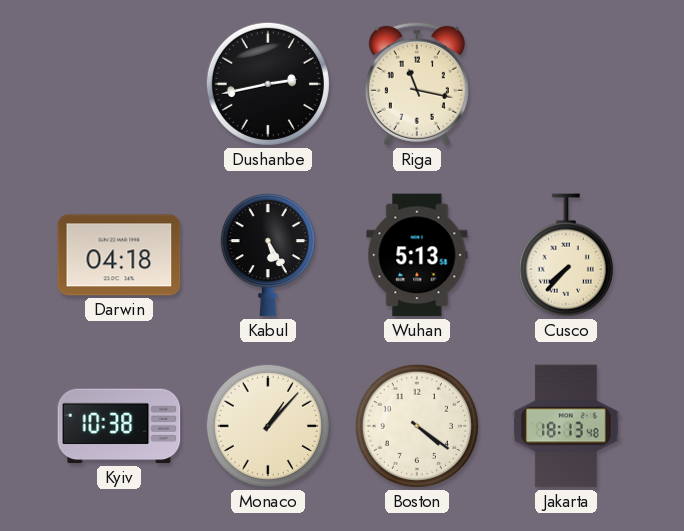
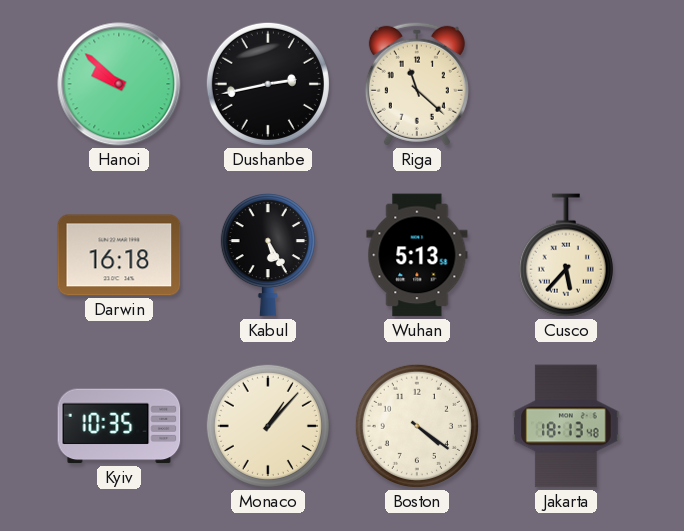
Hanoi: none -> 9:52 (119, 84)
Riga: 11:17 -> 11:22 (417, 84)
Darwin: 04:18 -> 16:18 (119, 255)
Cusco: 7:37 -> 5:37 (566, 255)
Kyiv: 10:38 -> 10:35 (119, 426)
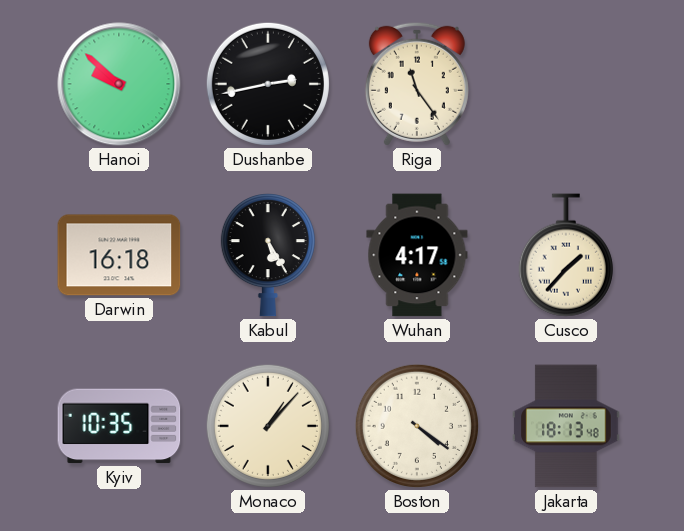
Riga: 11:22 -> 11:24 (417, 84)
Wuhan: 5:13 -> 4:17 (417, 255)
Cusco: 5:37 -> 1:37 (566, 255)
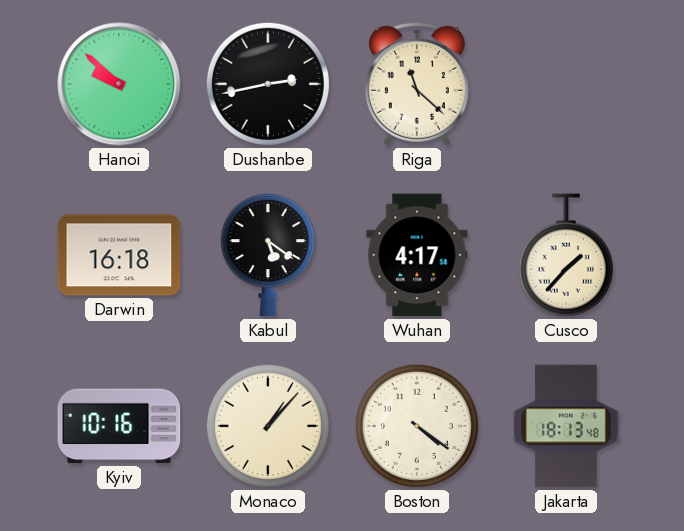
Riga: 11:24 -> 11:22 (417, 84)
Kabul: 5:25 -> 5:21 (268, 256)
Kyiv: 10:35 -> 10:16 (119, 426)
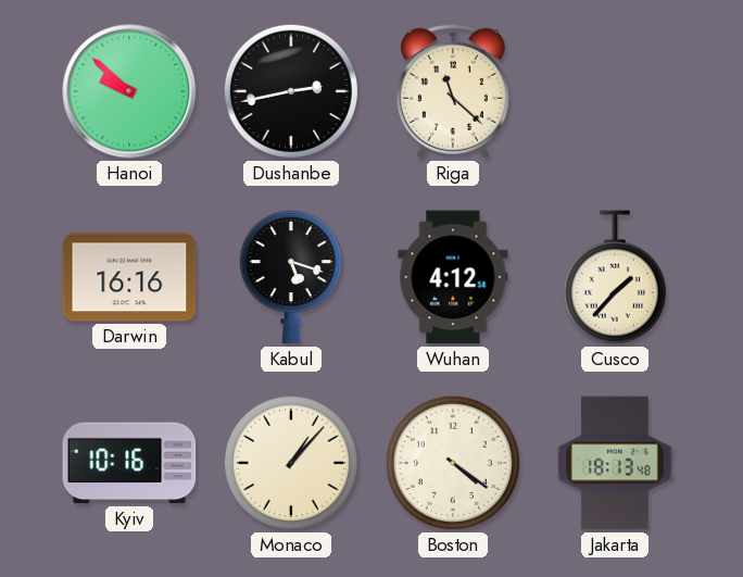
Darwin: 16:18 -> 16:16 (129, 277)
Kabul: 5:21 -> 5:18 (291, 278)
Wuhan: 4:17 -> 4:12 (453, 277)
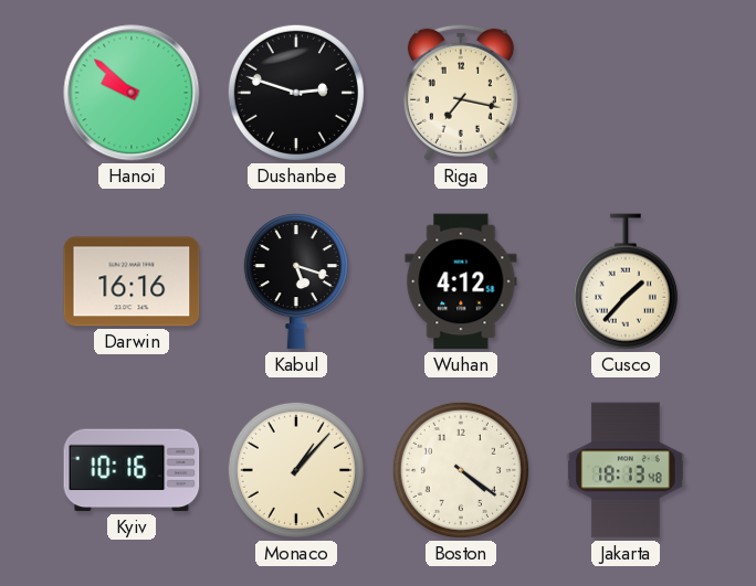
Dushanbe: 2:43 -> 2:48 (296, 93)
Riga: 11:22 -> 7:17 (461, 93)
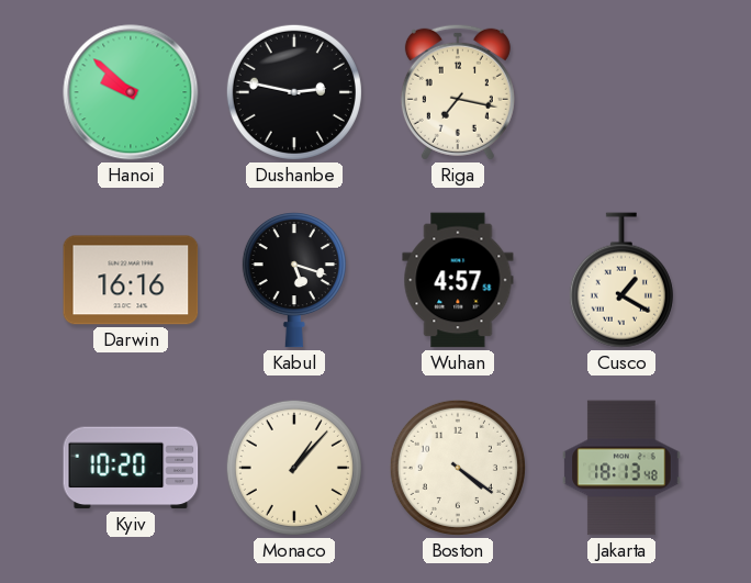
Dushanbe: 2:48 -> 2:47 (294, 92)
Wuhan: 4:12 -> 4:57 (458, 280)
Cusco: 1:37 -> 1:20 (621, 280)
Kyiv: 10:16 -> 10:20 (131, 468)
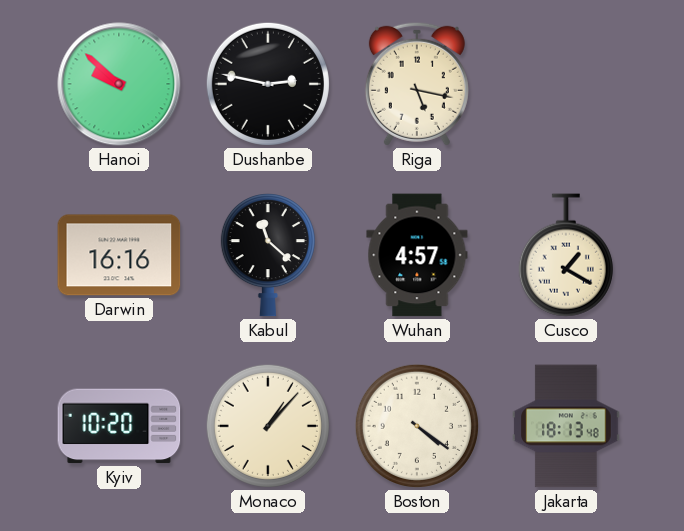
Riga: 7:17 -> 5:17 (417, 84)
Kabul: 5:18 -> 11:22 (268, 256)
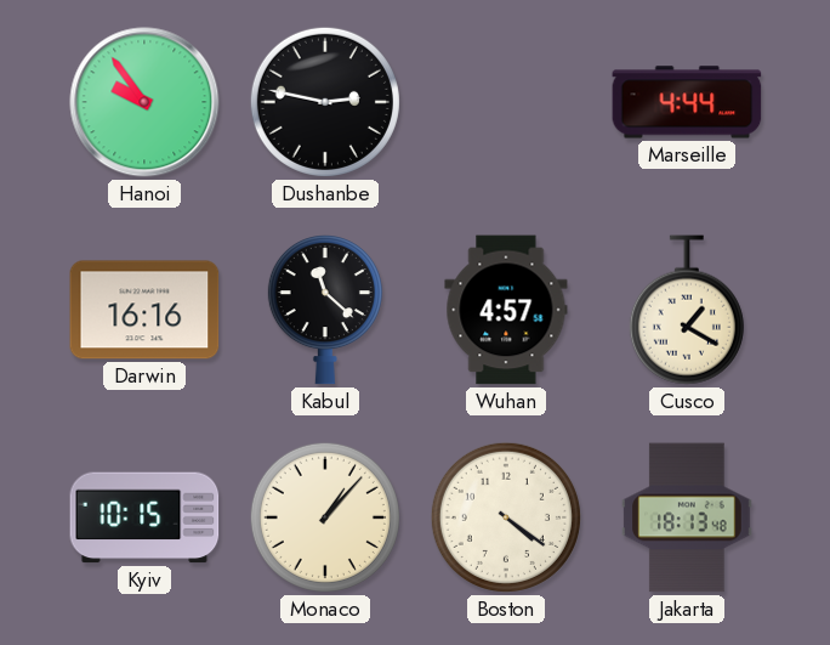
Hanoi: 9:52 -> 9:54 (144, 102)
Riga: 5:17 -> none (417, 84)
Marseille: none -> 4:44 (687, 102)
Kyiv: 10:20 -> 10:15 (144, 517)
